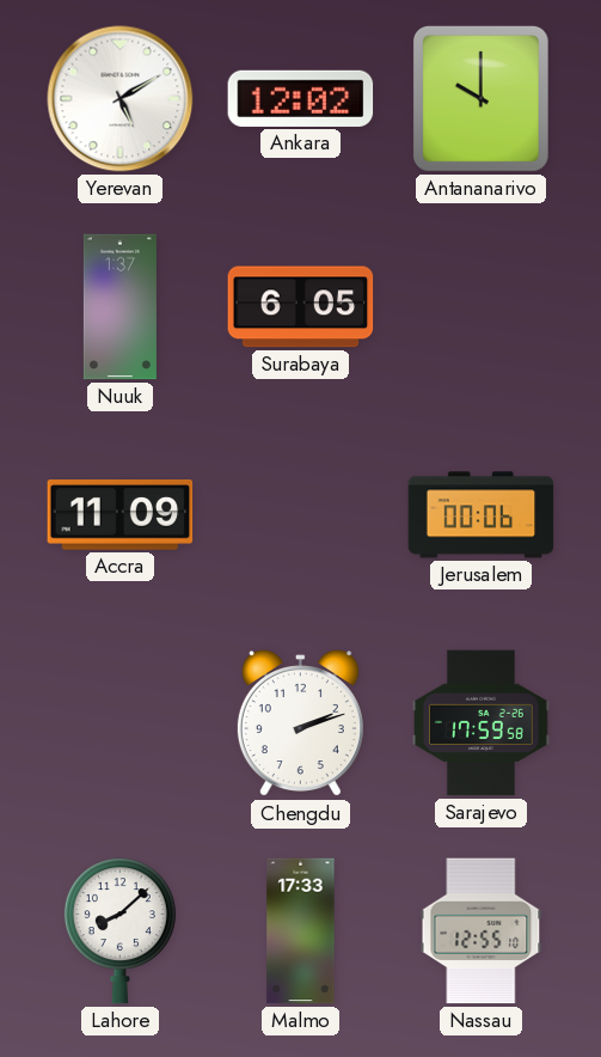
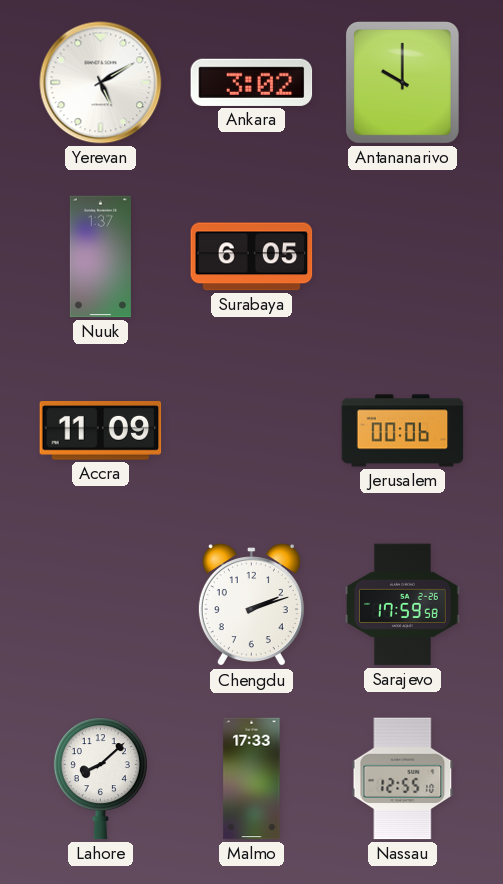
Ankara: 12:02 -> 3:02 (252, 82)
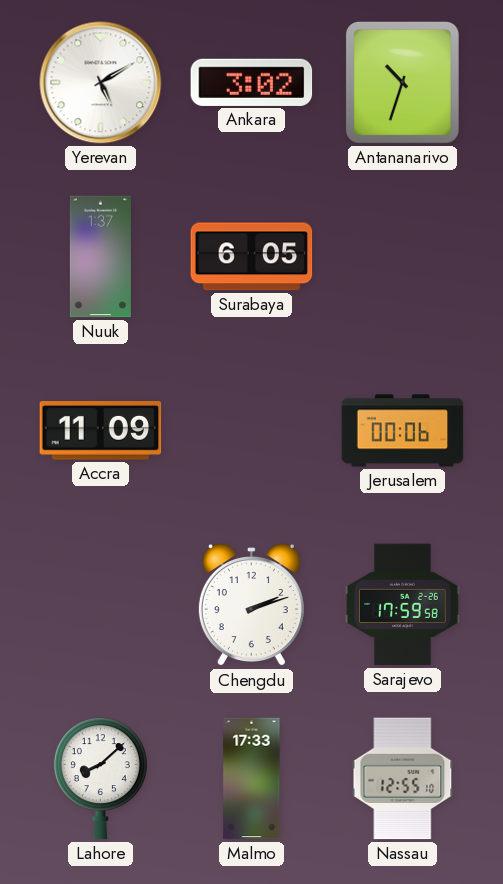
Antananarivo: 10:00 -> 10:33 (402, 82)
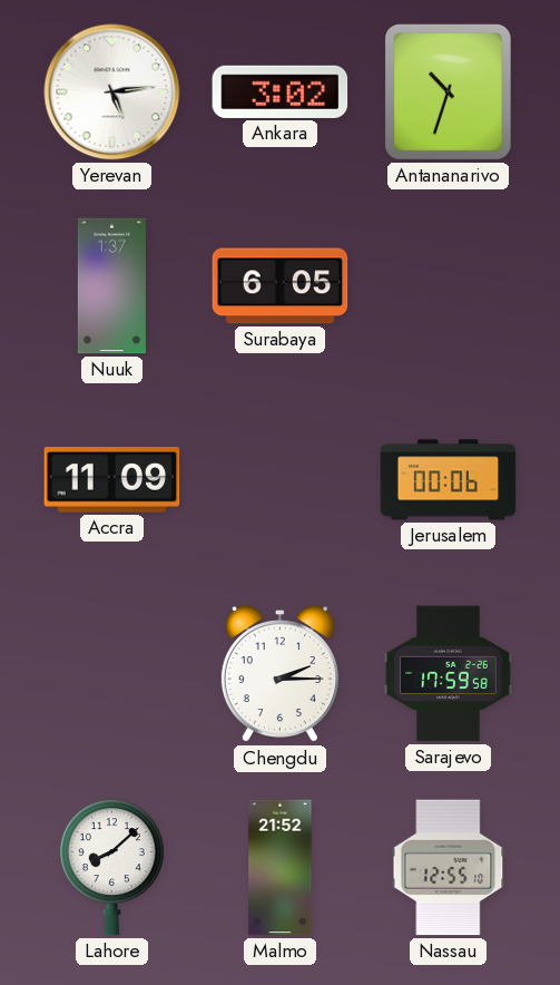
Yerevan: 5:10 -> 5:14 (112, 92)
Chengdu: 2:12 -> 2:15 (279, 674)
Malmo: 17:33 -> 21:52 (281, 868)
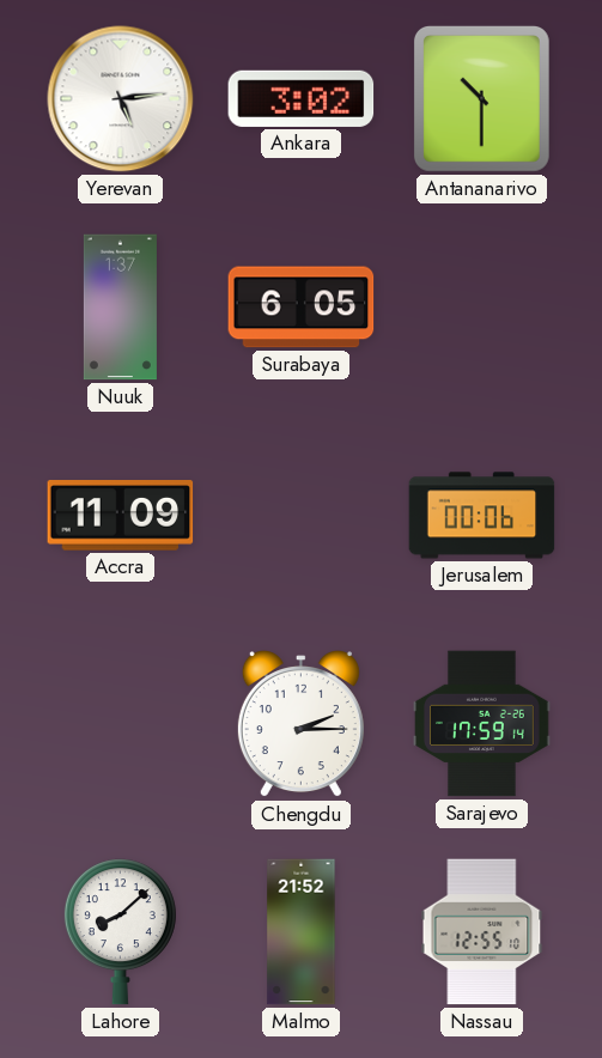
Antananarivo: 10:33 -> 10:30 (481, 98)
Sarajevo: 17:59:58 -> 17:59:14 (482, 724)
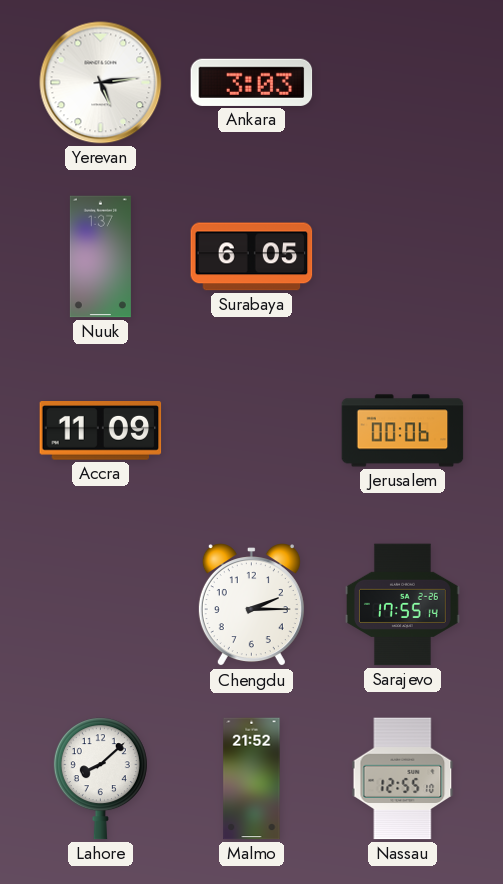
Ankara: 3:02 -> 3:03 (252, 82)
Antananarivo: 10:30 -> none (481, 98)
Sarajevo: 17:59 -> 17:55 (403, 605)
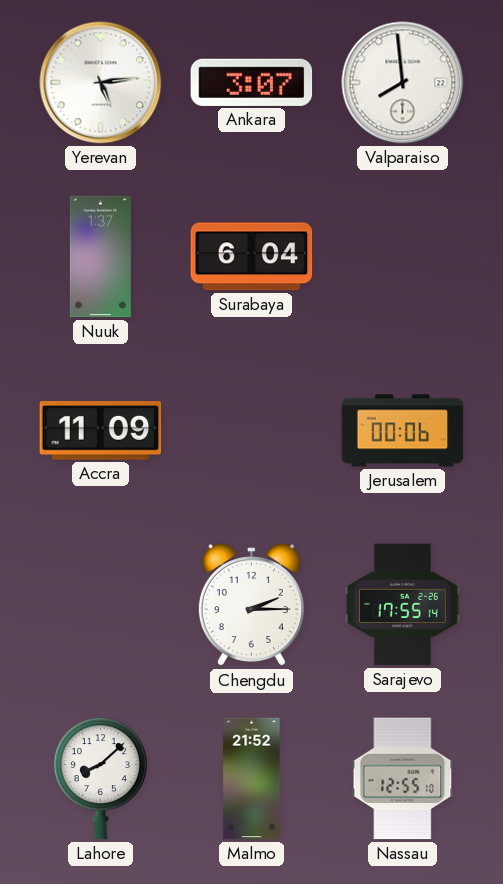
Ankara: 3:03 -> 3:07 (252, 82)
Valparaiso: none -> 7:59 (403, 83)
Surabaya: 6:05 -> 6:04 (252, 257)
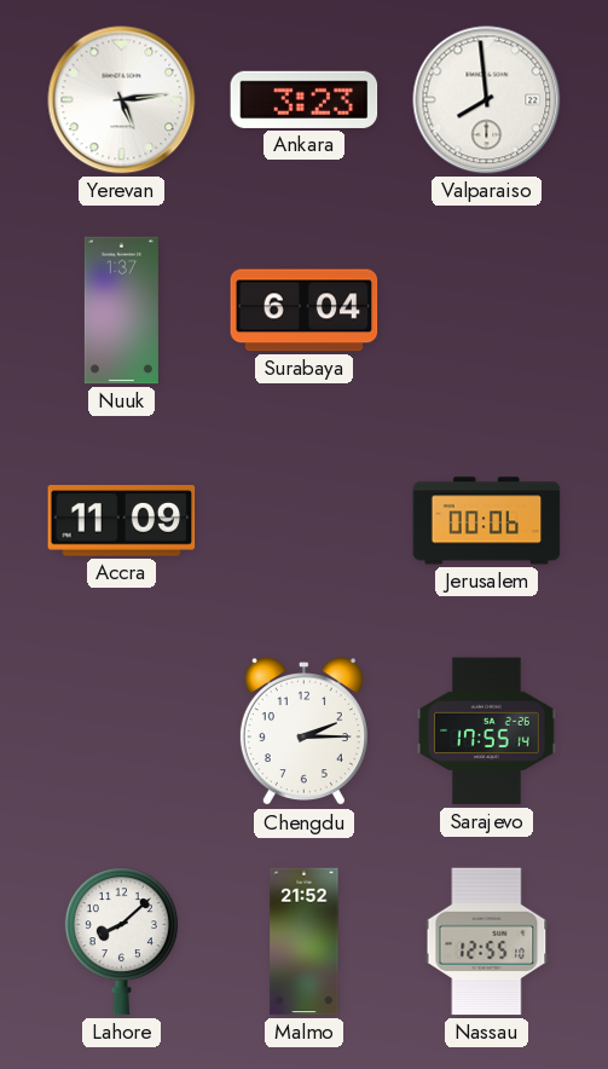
Ankara: 3:07 -> 3:23 (305, 99)
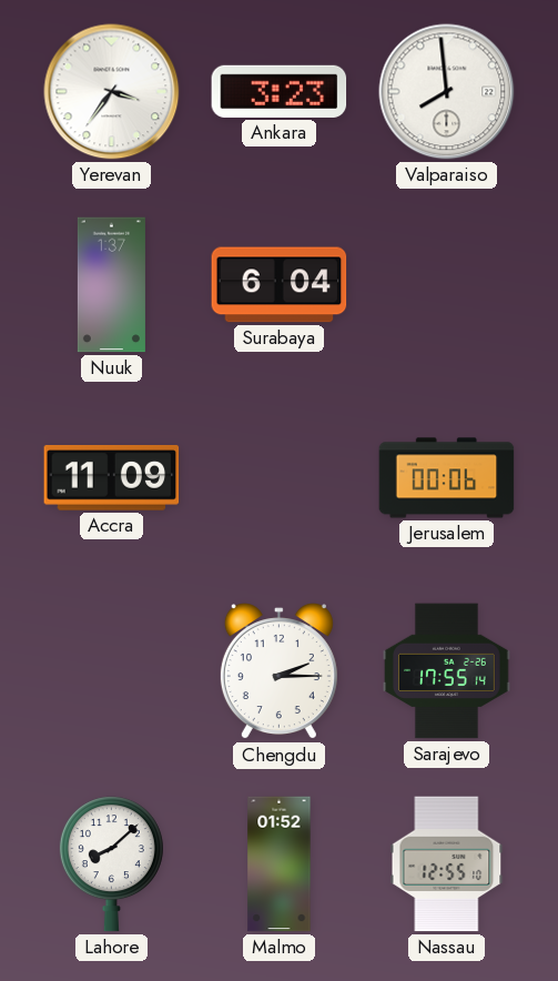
Yerevan: 5:14 -> 3:36 (112, 92)
Malmo: 21:52 -> 01:52 (280, 864)
